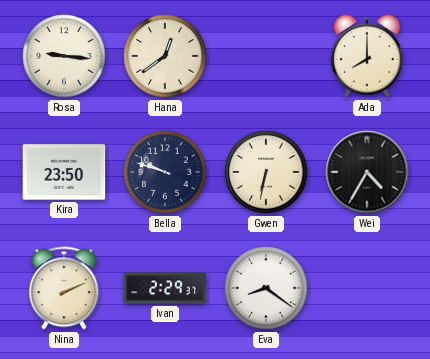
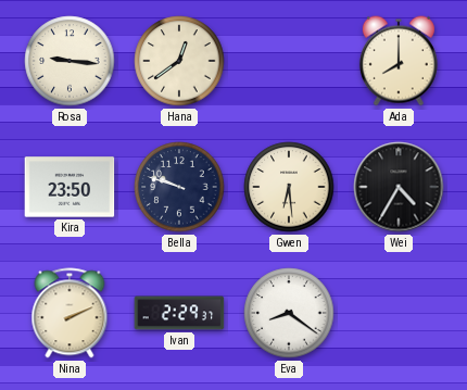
Gwen: 6:32 -> 6:29 (289, 187)
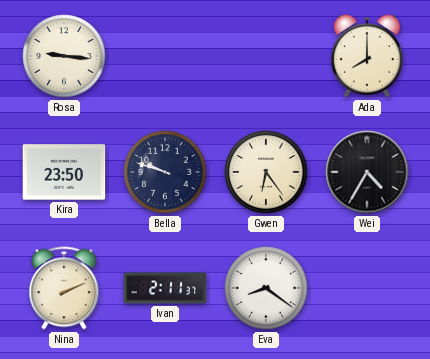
Hana: 12:39 -> none (179, 61)
Gwen: 6:29 -> 6:24 (266, 172)
Ivan: 2:29 -> 2:11 (165, 288)
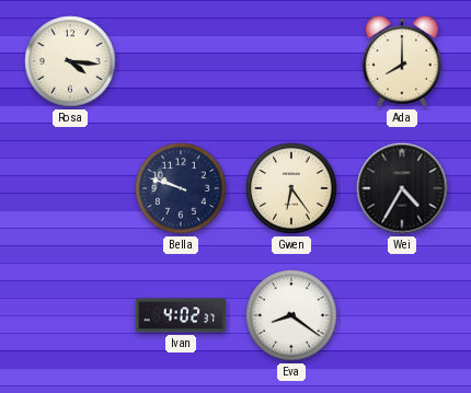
Rosa: 9:16 -> 4:16 (70, 61)
Kira: 23:50 -> none (64, 172)
Nina: 2:11 -> none (64, 288)
Ivan: 2:11 -> 4:02 (181, 315)
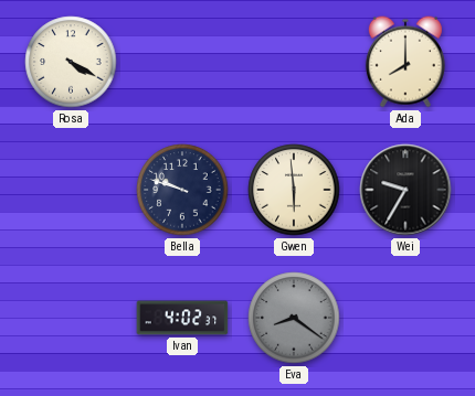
Rosa: 4:16 -> 4:20 (71, 62)
Gwen: 6:24 -> 5:59 (294, 190)
Wei: 4:35 -> 9:35 (405, 190)
Eva dial: white -> grey (294, 318)
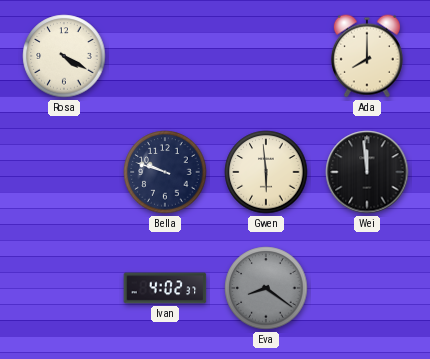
Wei: 9:35 -> 11:59 (367, 172)
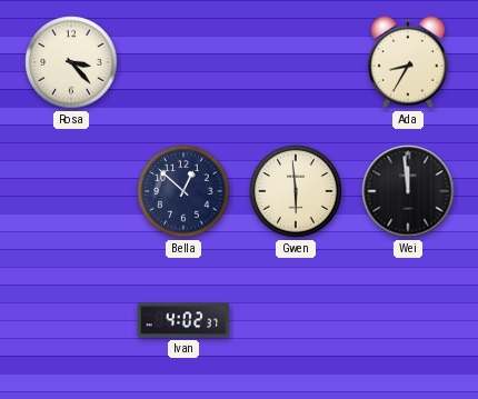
Rosa: 4:20 -> 3:23 (71, 62)
Ada: 8:00 -> 8:35 (408, 62)
Bella: 9:48 -> 12:52 (183, 191)
Eva: 8:21 -> none (266, 288)
